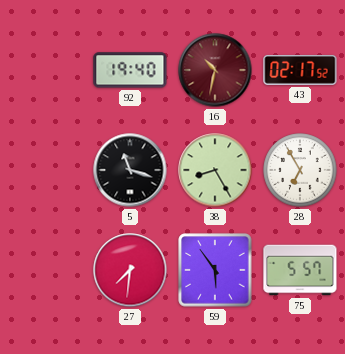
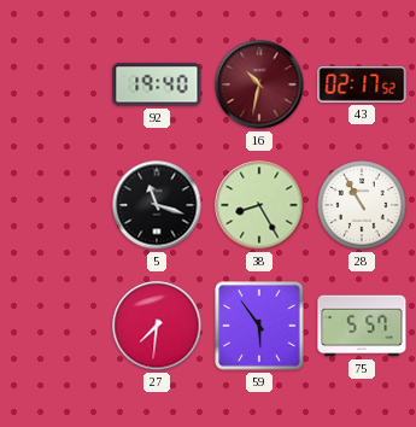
28: 6:55 -> 10:55 (362, 205)
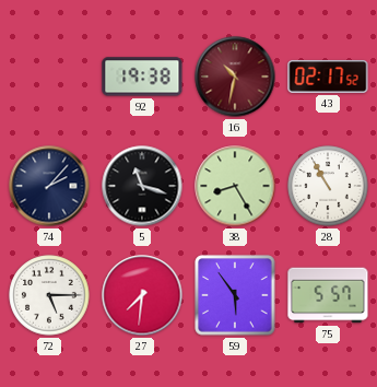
92: 19:40 -> 19:38 (142, 77)
74: none -> 2:07 (49, 186)
72: none -> 5:15 (49, 295)
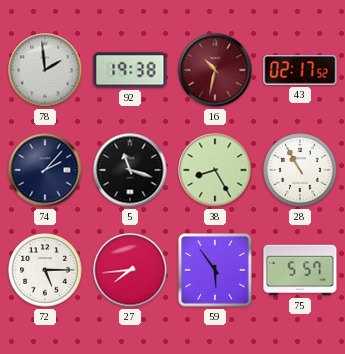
78: none -> 1:59 (45, 70)
27: 7:31 -> 7:44 (130, 270)
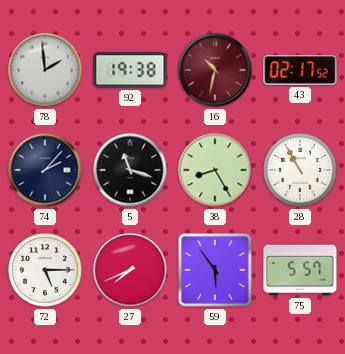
27: 7:44 -> 7:41 (130, 270)
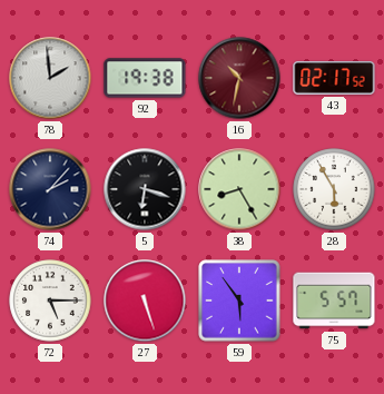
5: 11:18 -> 6:18 (145, 189)
28: 10:55 -> 5:55 (334, 189)
27: 7:41 -> 5:27 (145, 301)
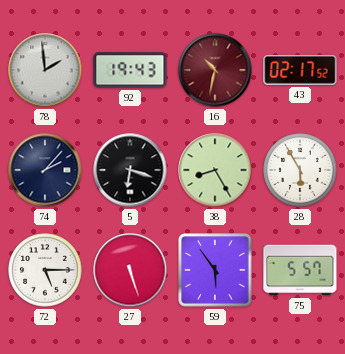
92: 19:38 -> 19:43 (130, 70)
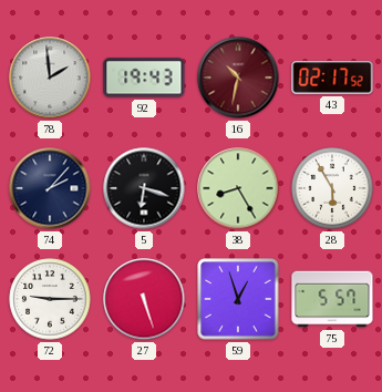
72: 5:15 -> 9:15 (50, 299)
59: 5:54 -> 12:57 (238, 299)
